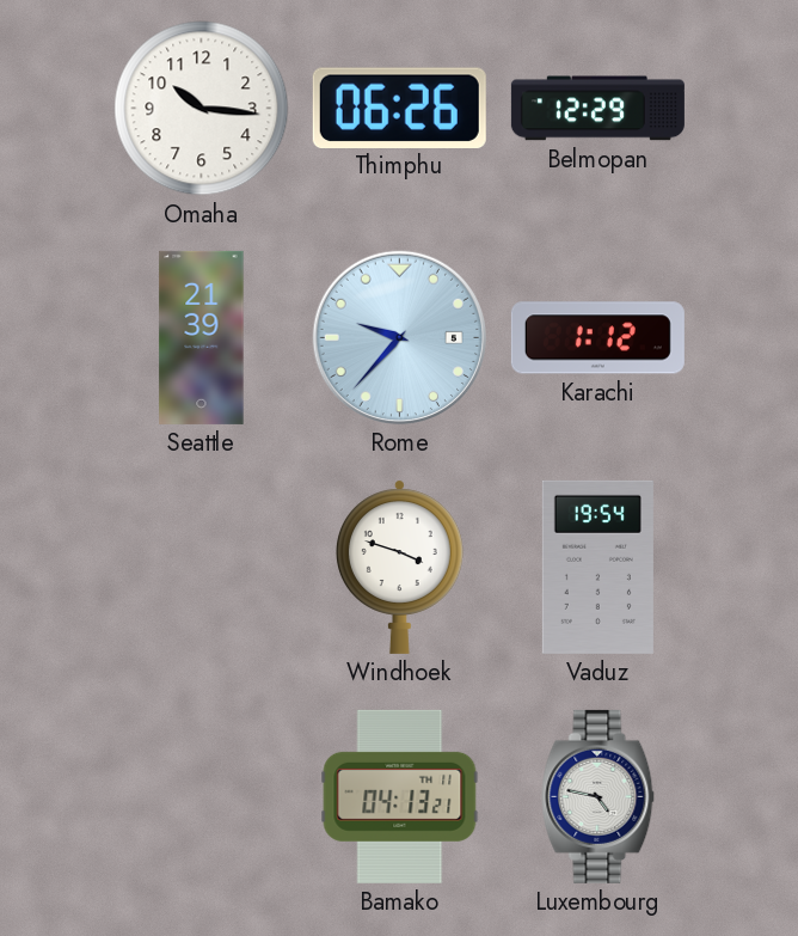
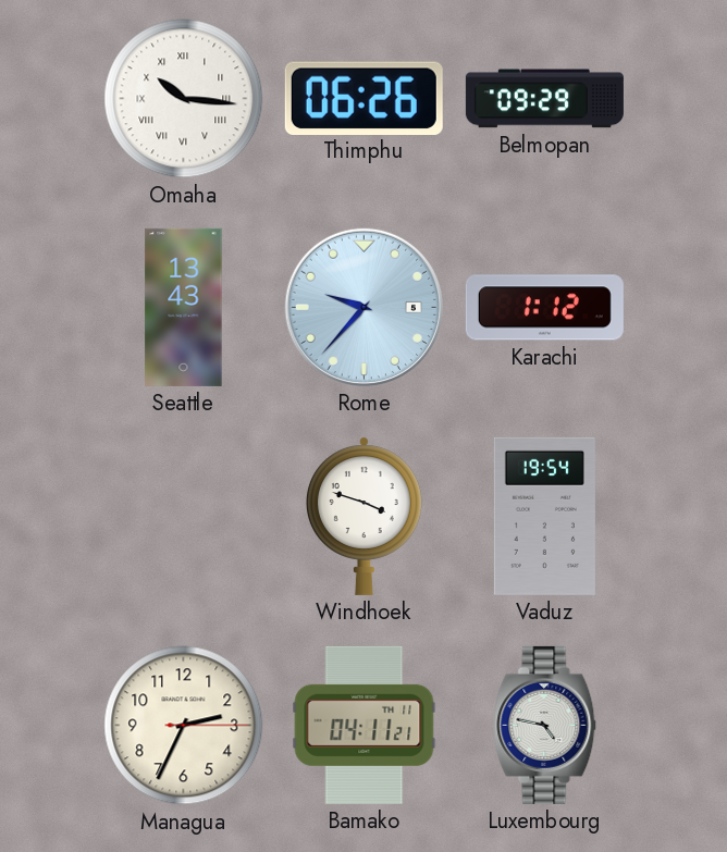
Omaha numerals: Arabic -> Roman (184, 99)
Belmopan: 12:29 -> 09:29 (544, 99)
Seattle: 21:39 -> 13:43 (184, 307)
Managua: none -> 2:34 (184, 726)
Bamako: 04:13 -> 04:11 (365, 725)
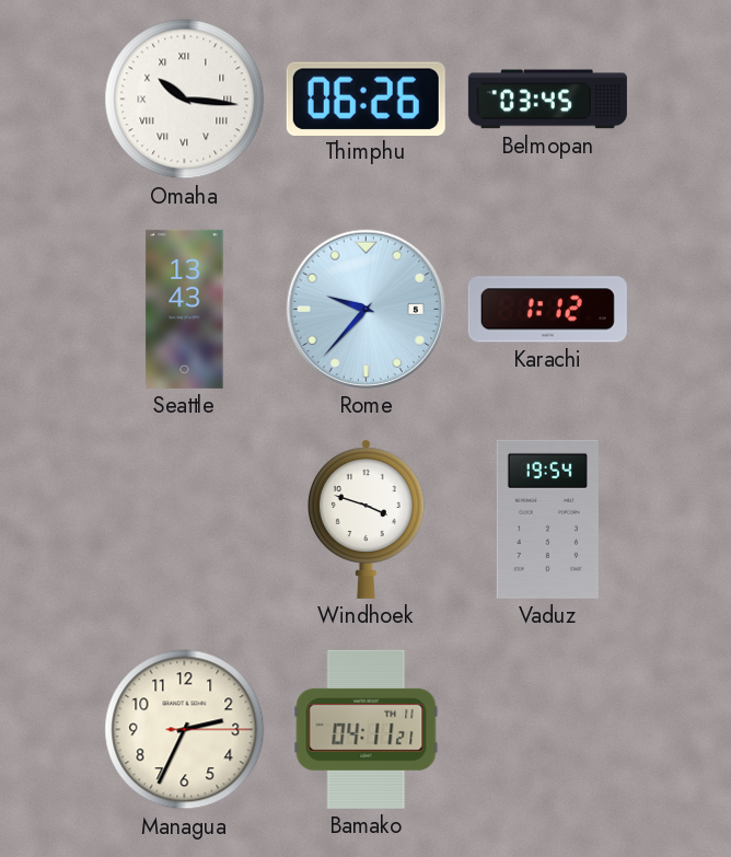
Belmopan: 09:29 -> 03:45 (547, 100)
Luxembourg: 4:47 -> none (545, 725)
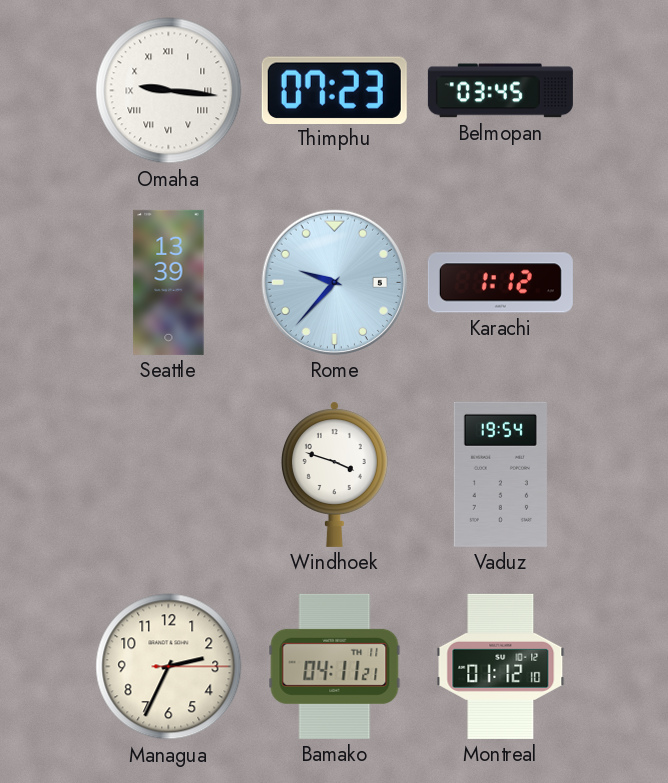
Omaha: 10:16 -> 9:16 (169, 91)
Thimphu: 06:26 -> 07:23 (334, 90)
Seattle: 13:43 -> 13:39 (169, 282)
Montreal: none -> 01:12 (501, 666)
